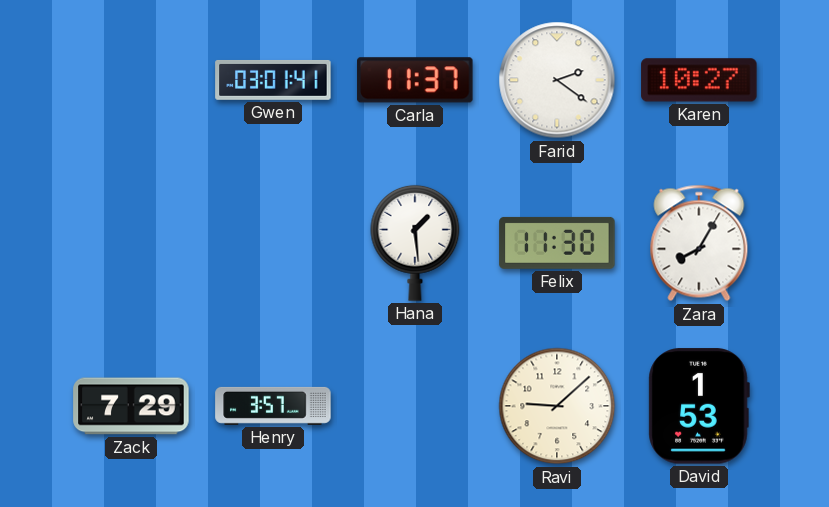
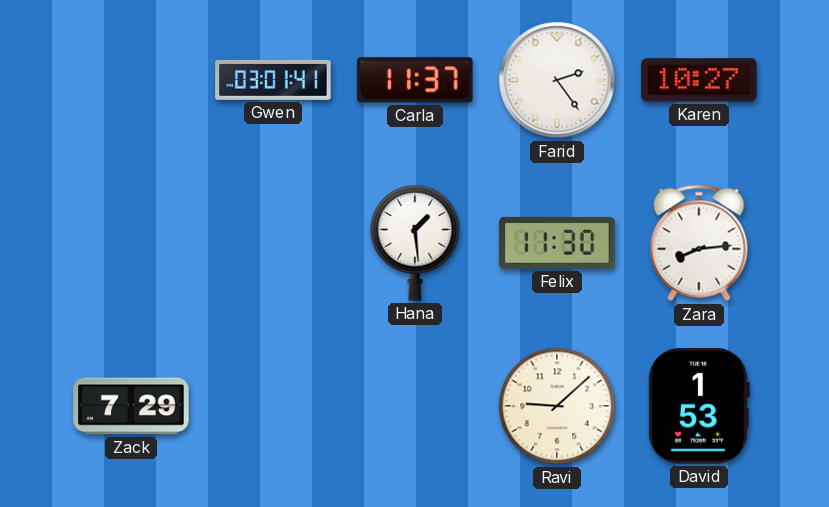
Farid: 2:21 -> 2:24 (557, 80)
Zara: 8:05 -> 8:14 (699, 243)
Henry: 3:57 -> none (273, 406)
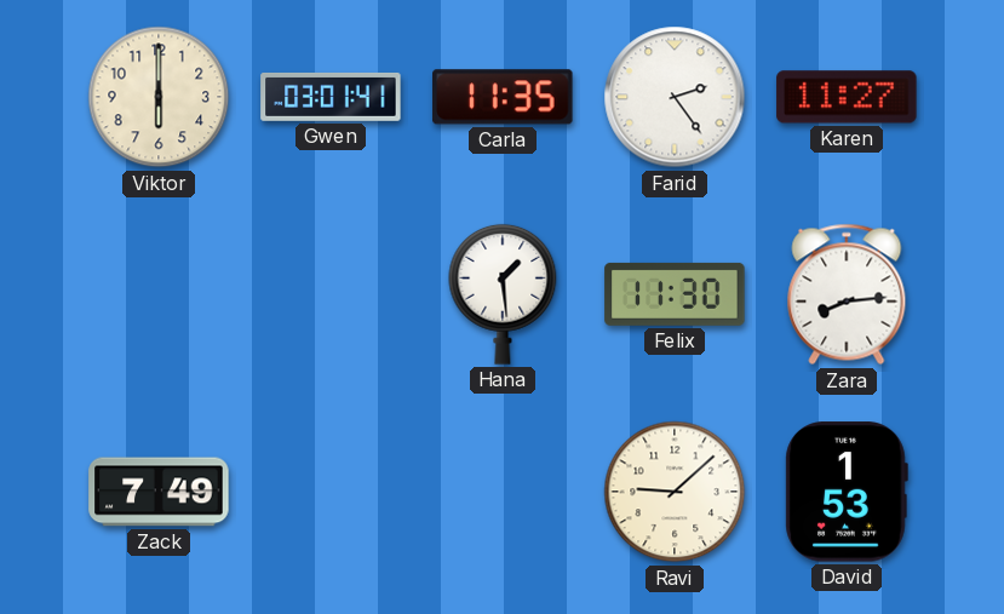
Viktor: none -> 6:00 (159, 97)
Carla: 11:37 -> 11:35 (503, 97)
Karen: 10:27 -> 11:27 (847, 97)
Zack: 7:29 -> 7:49 (159, 492)
